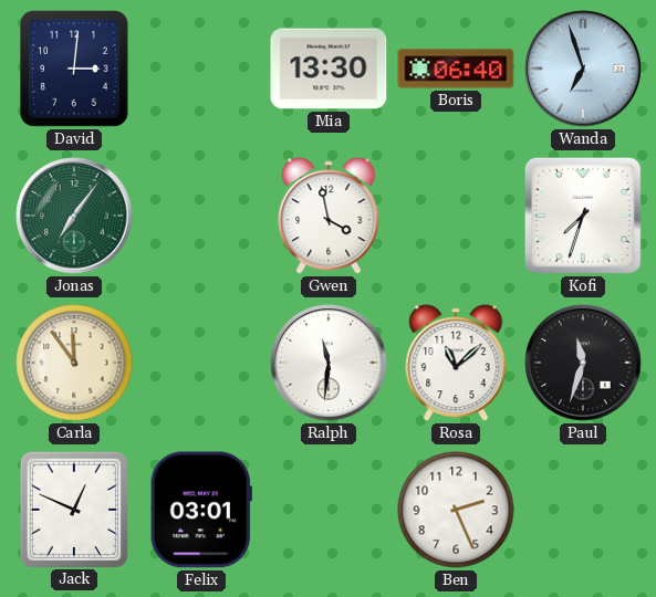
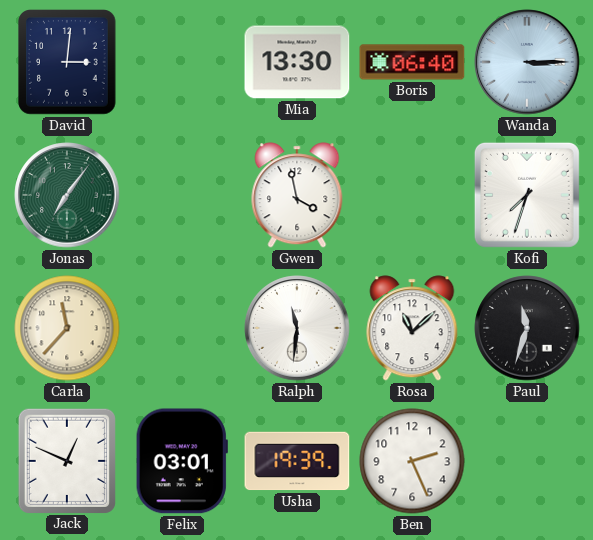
Wanda: 6:57 -> 3:15 (527, 62)
Carla: 11:54 -> 11:37 (67, 328)
Usha: none -> 19:39 (297, 461)
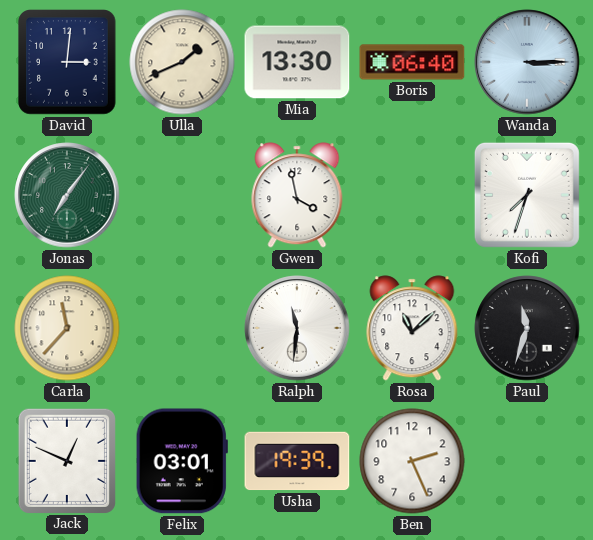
Ulla: none -> 1:41 (182, 62)
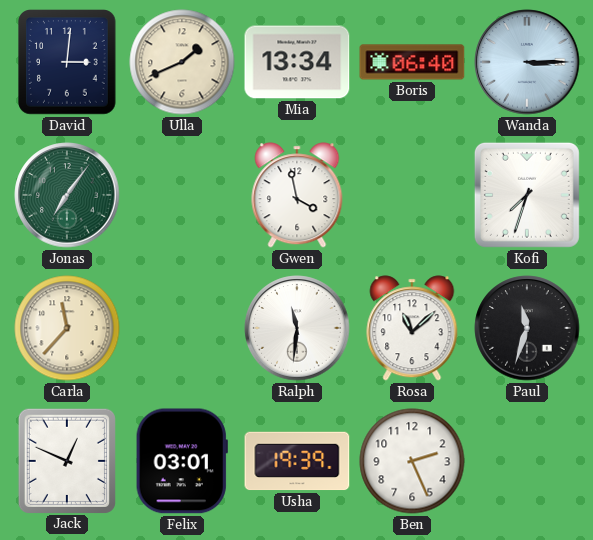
Mia: 13:30 -> 13:34 (297, 62)
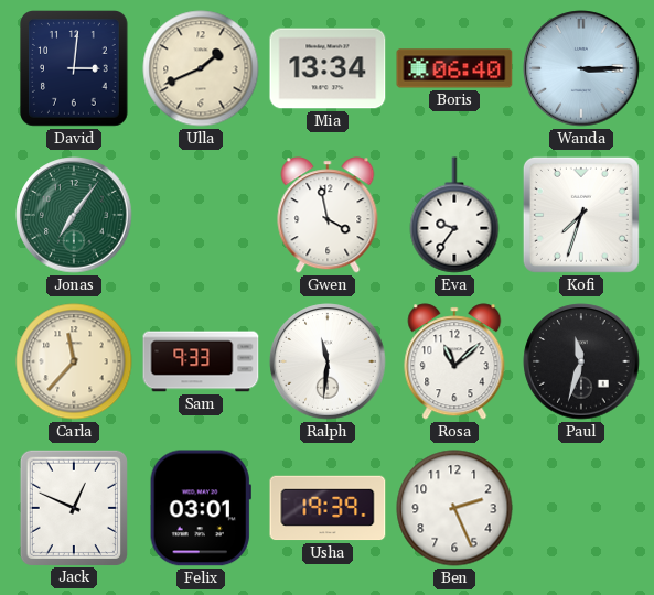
Eva: none -> 9:36 (454, 215)
Sam: none -> 9:33 (201, 361)
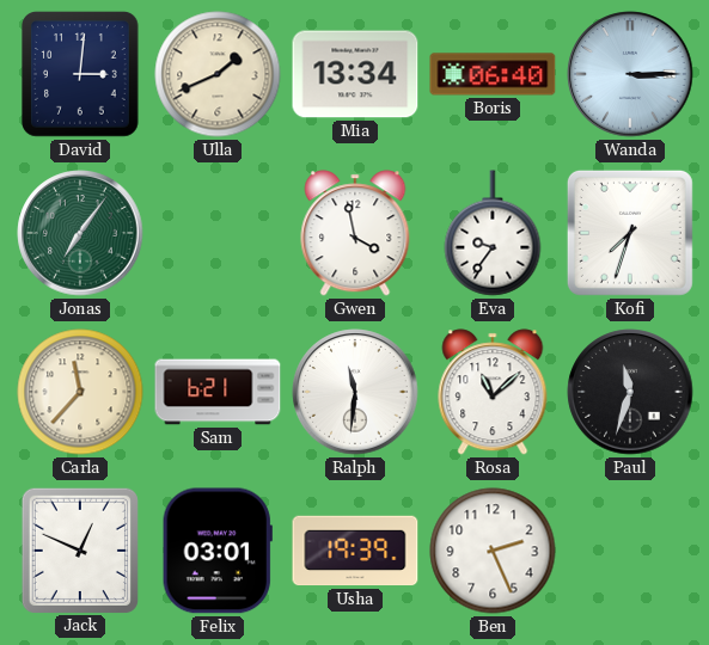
Sam: 9:33 -> 6:21 (218, 392)
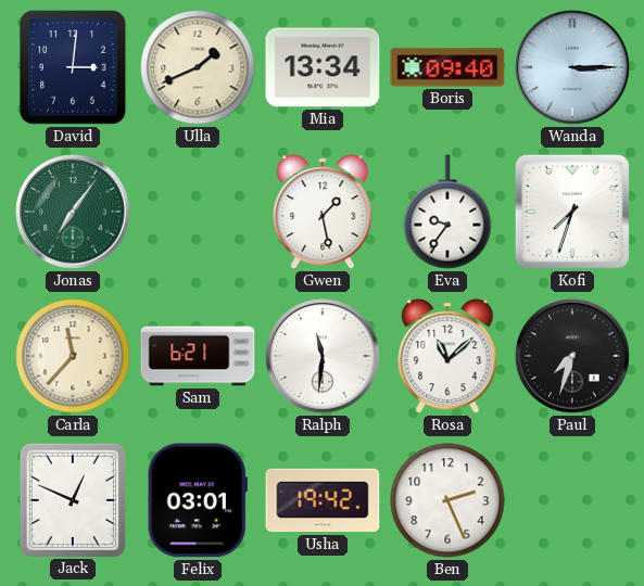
Boris: 06:40 -> 09:40 (447, 67)
Gwen: 3:58 -> 1:28 (323, 212)
Paul: 11:33 -> 7:33 (572, 356)
Usha: 19:39 -> 19:42 (323, 500)
